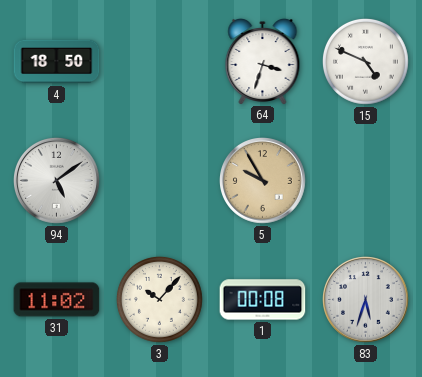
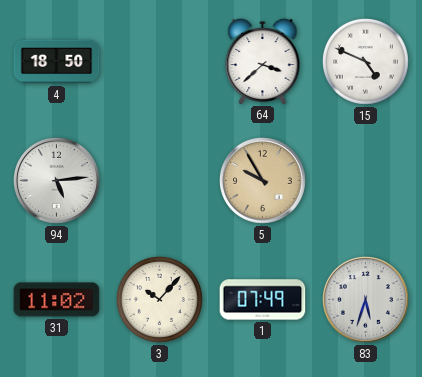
64: 3:33 -> 3:38 (263, 62)
94: 5:09 -> 5:14 (57, 181)
1: 00:08 -> 07:49 (263, 300)
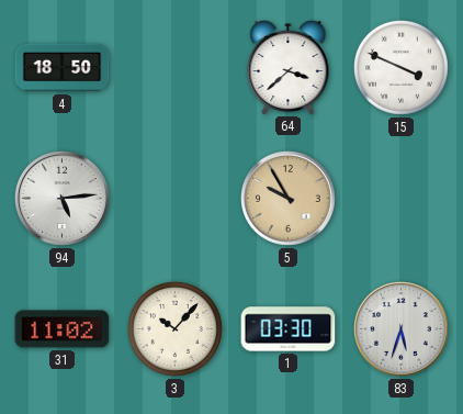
15: 4:49 -> 3:49 (400, 67)
1: 07:49 -> 03:30 (289, 329)
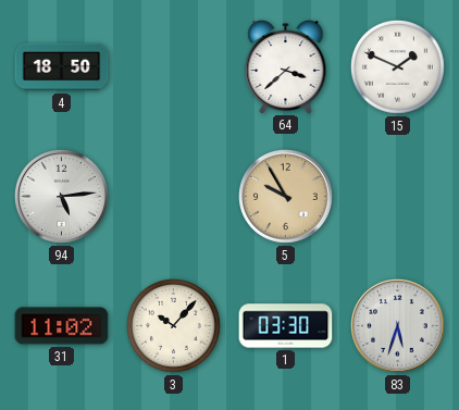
15: 3:49 -> 1:49 (397, 66)
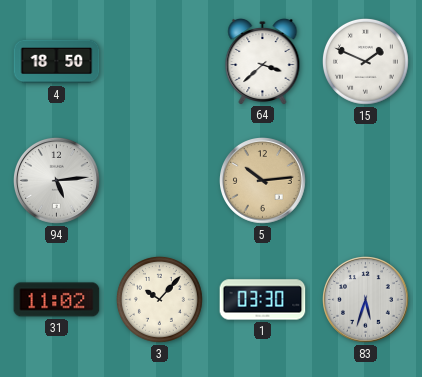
5: 9:55 -> 10:14 (263, 181)
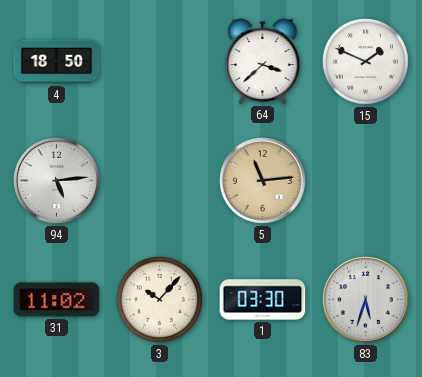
5: 10:14 -> 11:14 (263, 181)
